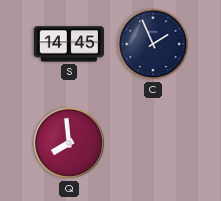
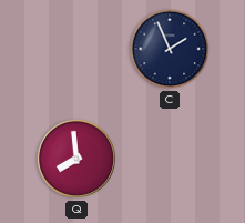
S: 14:45 -> none (69, 44)
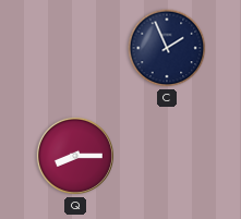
Q: 7:59 -> 8:15 (75, 156)
